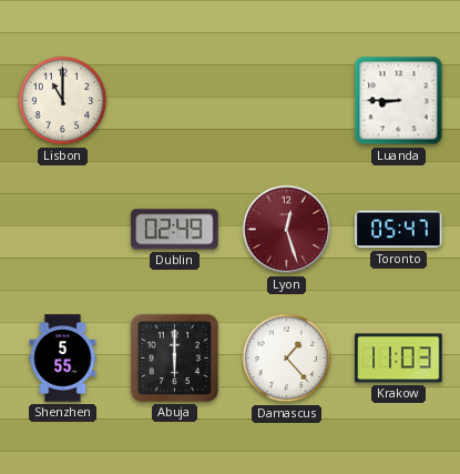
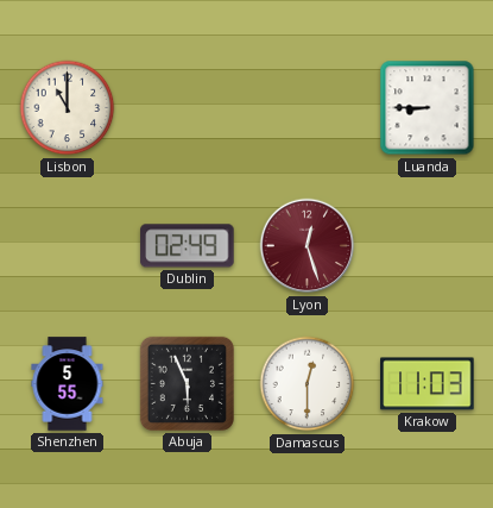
Toronto: 05:47 -> none (399, 230)
Abuja: 6:00 -> 5:56 (187, 383)
Damascus: 1:23 -> 12:30 (308, 384)
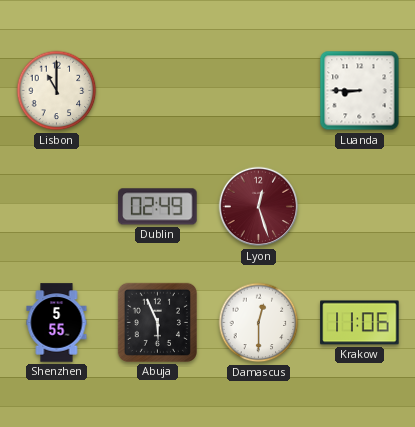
Krakow: 11:03 -> 11:06 (360, 323)
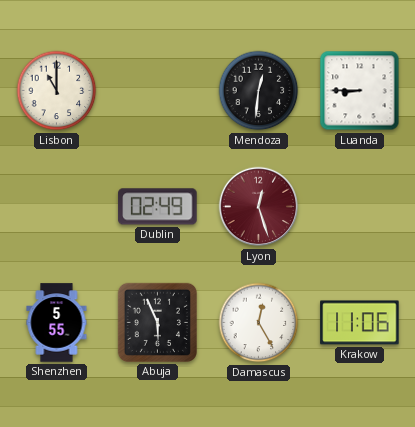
Mendoza: none -> 12:31 (259, 91)
Damascus: 12:30 -> 12:25 (259, 323)
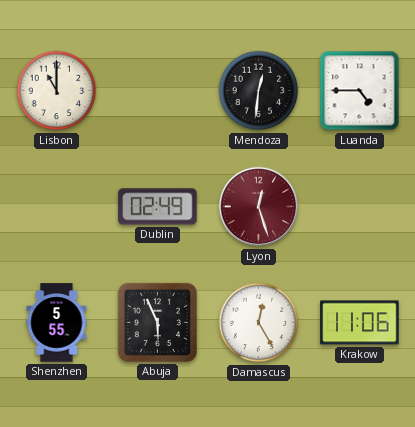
Luanda: 8:45 -> 4:45 (360, 91)
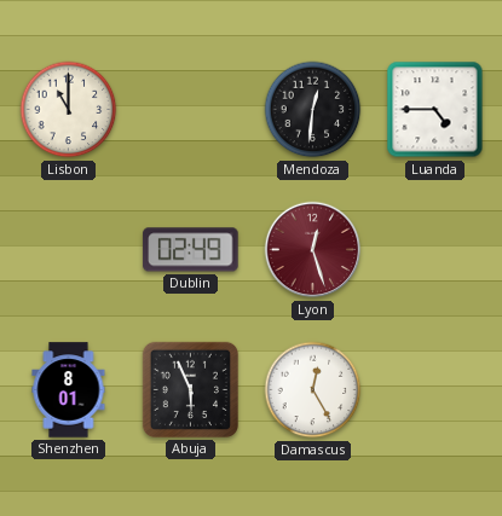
Shenzhen: 5:55 -> 8:01 (69, 390)
Krakow: 11:06 -> none (360, 323)
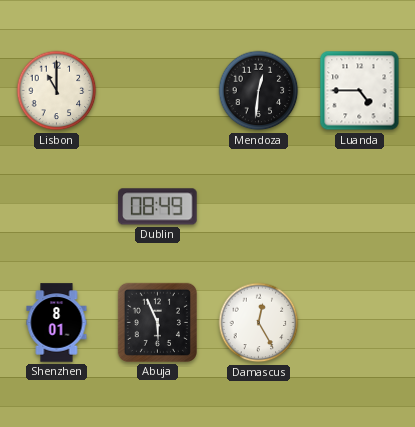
Dublin: 02:49 -> 08:49 (158, 207)
Lyon: 12:27 -> none (313, 250)
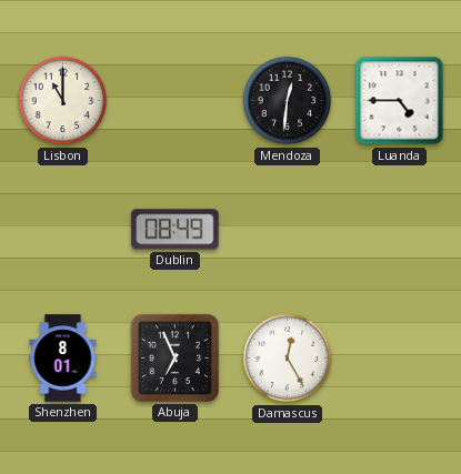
Abuja: 5:56 -> 6:56 (174, 357)
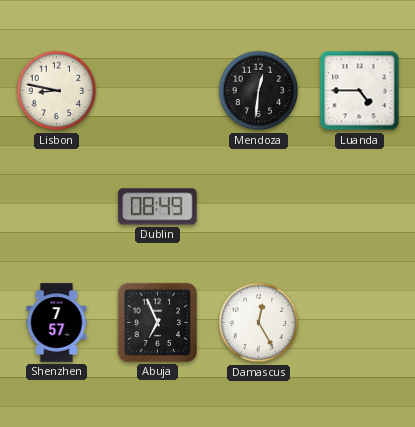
Lisbon: 11:00 -> 8:47 (57, 91)
Shenzhen: 8:01 -> 7:57 (57, 323)
